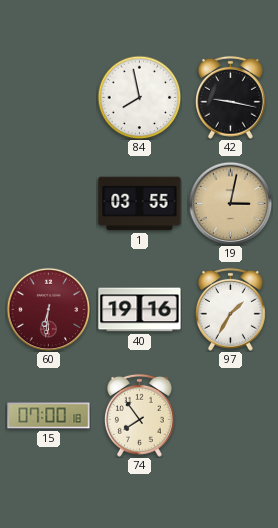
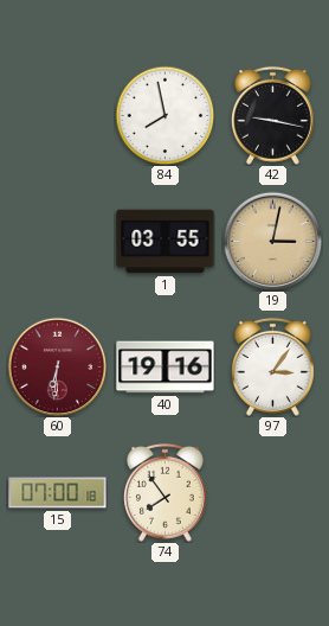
97: 1:35 -> 3:06 (272, 366)
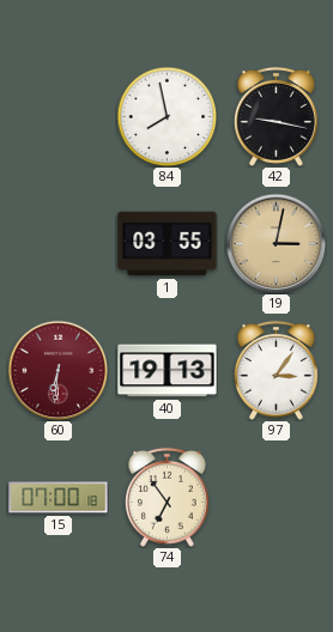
40: 19:16 -> 19:13 (168, 371)
74: 7:54 -> 6:54 (166, 497)
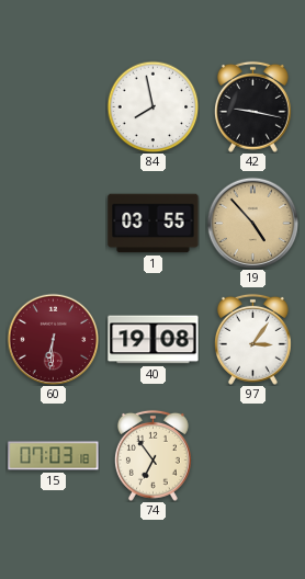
19: 3:02 -> 4:53 (252, 223)
40: 19:13 -> 19:08 (154, 340)
15: 07:00 -> 07:03 (54, 456)
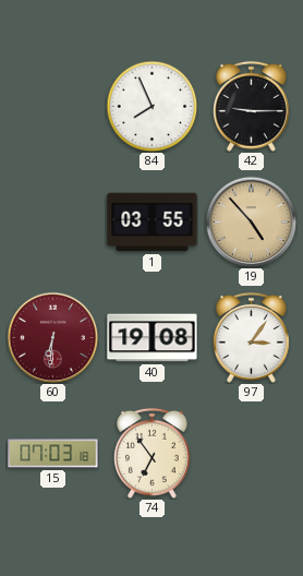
84: 7:58 -> 7:56 (152, 106)
42: 9:17 -> 9:15 (251, 106)
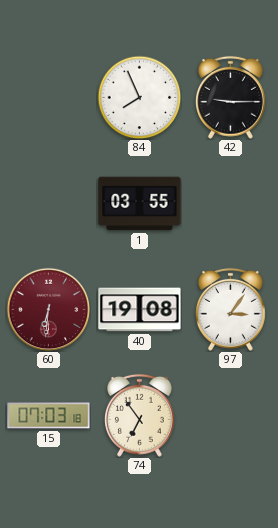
19: 4:53 -> none (251, 221)
